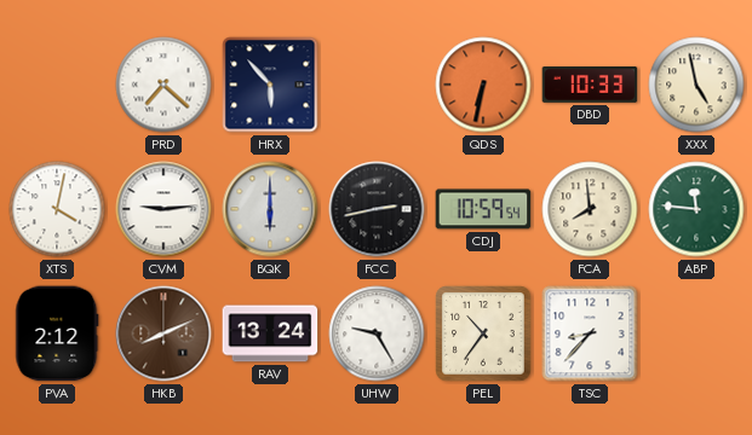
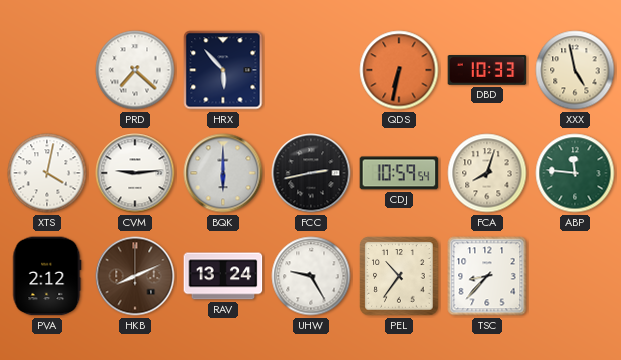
FCA: 7:59 -> 8:03 (487, 173)
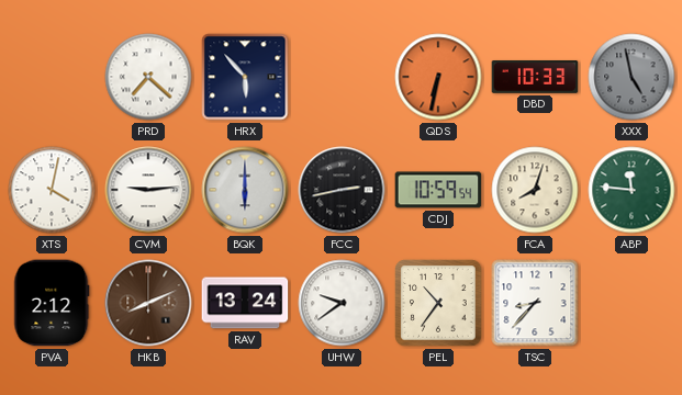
XXX dial: cream -> grey (631, 77)
UHW: 9:25 -> 9:39 (342, 303)
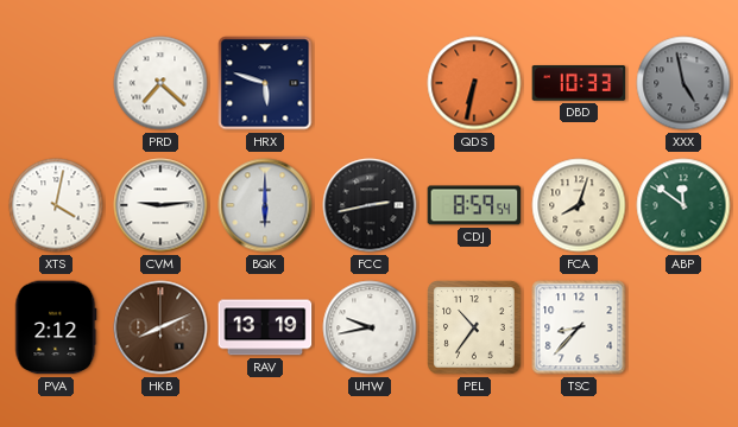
HRX: 5:53 -> 5:48 (265, 83)
CDJ: 10:59 -> 8:59 (474, 205)
ABP: 11:46 -> 11:51 (683, 205)
RAV: 13:24 -> 13:19 (265, 327)
UHW: 9:39 -> 9:43 (370, 327)
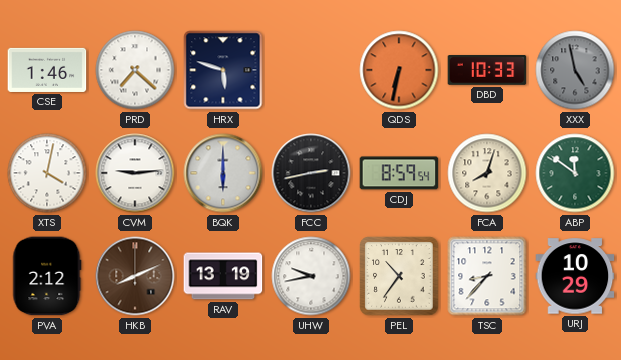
CSE: none -> 1:46 (47, 70)
URJ: none -> 10:29 (575, 276)
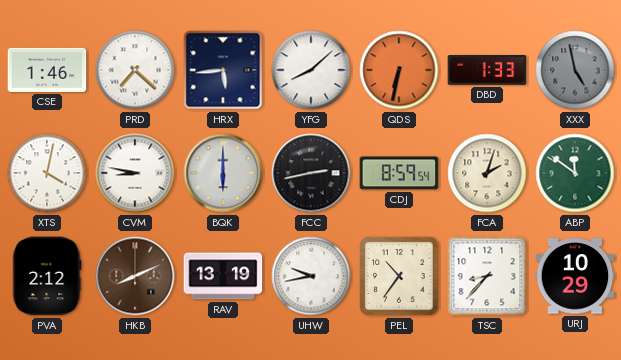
HRX: 5:48 -> 5:44 (223, 70)
YFG: none -> 8:08 (311, 70)
DBD: 10:33 -> 1:33 (487, 71)
CVM: 9:14 -> 8:47 (135, 173)
FCA: 8:03 -> 2:03 (487, 173)
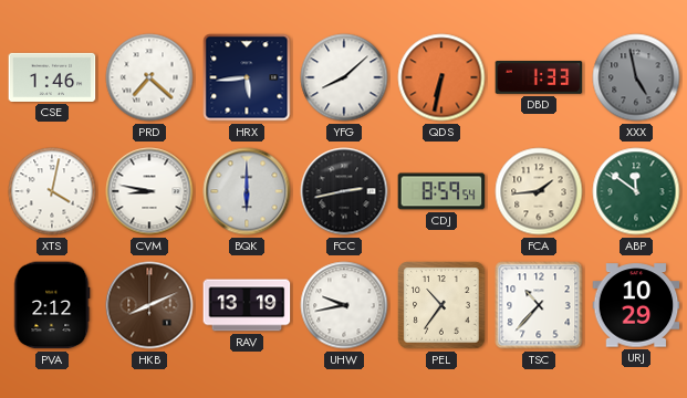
FCA: 2:03 -> 1:44 (539, 191)
TSC: 8:37 -> 10:37 (539, 305)
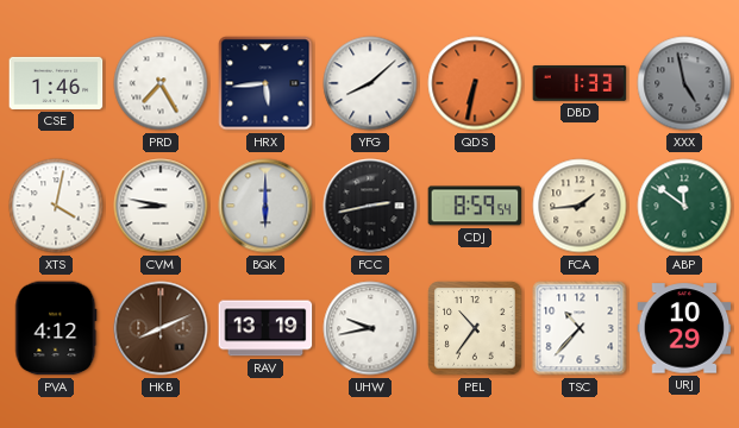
PRD: 7:22 -> 7:25 (161, 83)
PVA: 2:12 -> 4:12 (56, 328)
